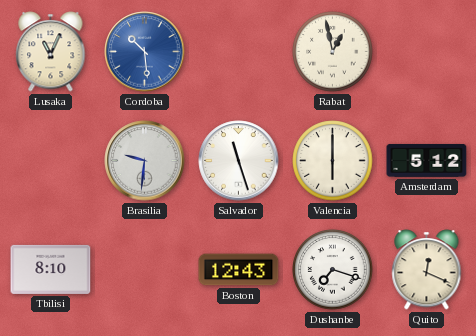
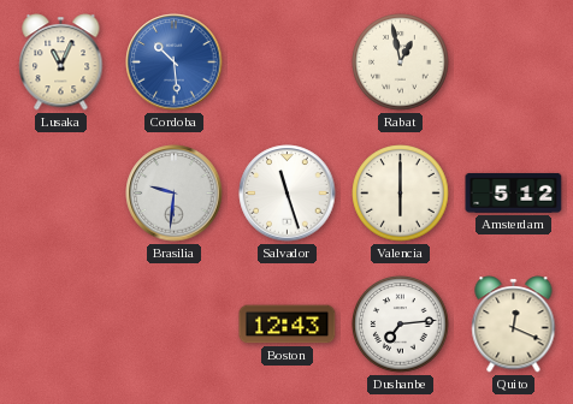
Tbilisi: 8:10 -> none (51, 269)
Dushanbe: 7:18 -> 7:14 (401, 325)
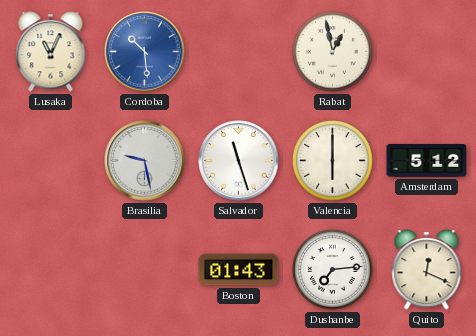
Brasilia: 9:31 -> 9:28 (145, 161)
Boston: 12:43 -> 01:43 (239, 270)
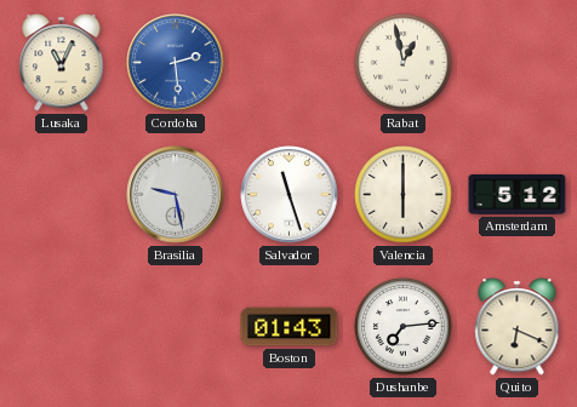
Cordoba: 10:29 -> 2:29 (176, 63)
Quito: 12:19 -> 6:19 (518, 327)
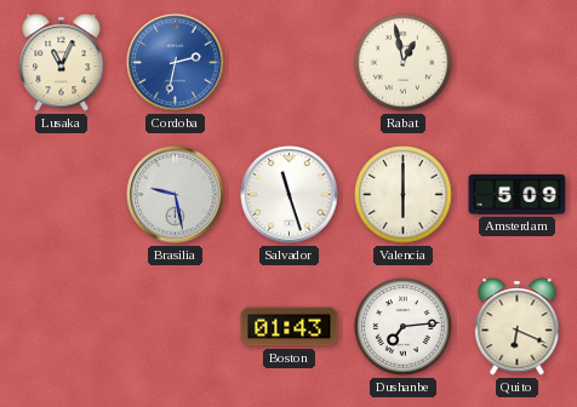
Cordoba: 2:29 -> 2:32 (176, 63)
Amsterdam: 5:12 -> 5:09 (518, 194)
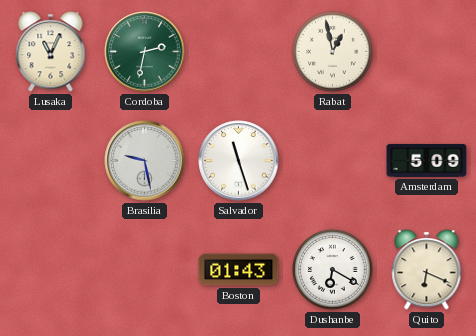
Cordoba dial: blue -> green (145, 52)
Valencia: 6:00 -> none (404, 195)
Dushanbe: 7:14 -> 6:20 (333, 270)
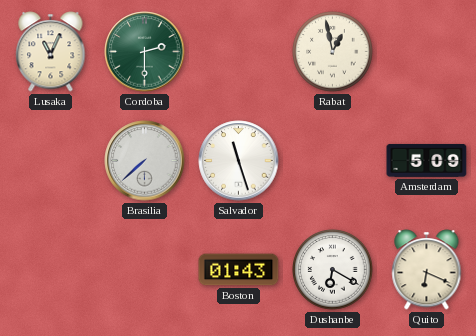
Cordoba: 2:32 -> 2:30 (145, 52)
Brasilia: 9:28 -> 7:38 (145, 161)
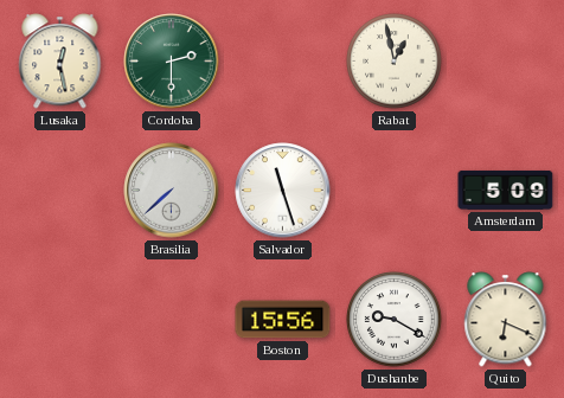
Lusaka: 11:04 -> 12:28 (60, 62)
Boston: 01:43 -> 15:56 (283, 320)
Dushanbe: 6:20 -> 9:20 (395, 320)
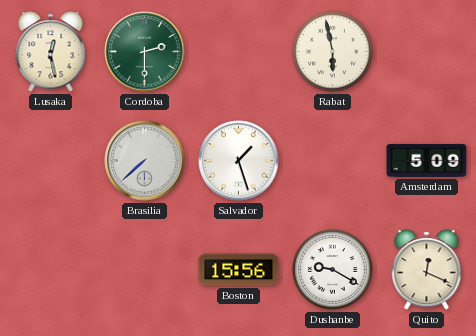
Rabat: 12:58 -> 5:58 (333, 52)
Salvador: 11:27 -> 1:27 (239, 161)
Quito: 6:19 -> 12:19 (427, 270)
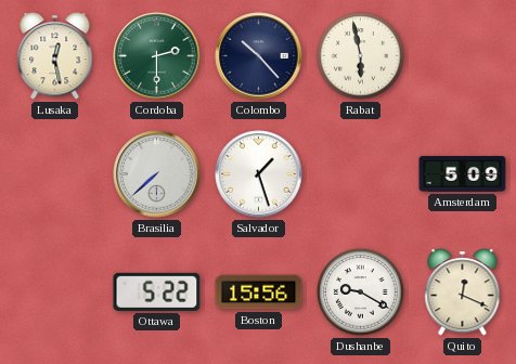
Colombo: none -> 10:23 (259, 56)
Ottawa: none -> 5:22 (157, 291)
